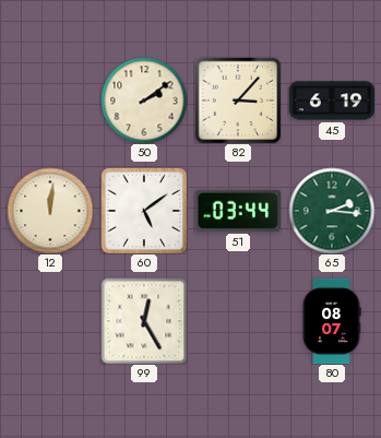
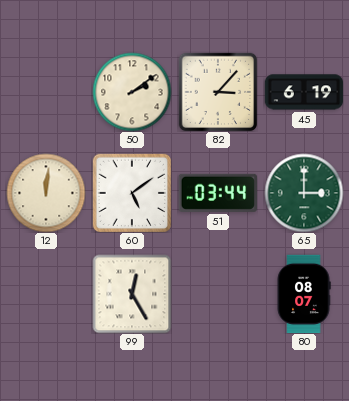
65: 2:16 -> 3:00 (304, 193)
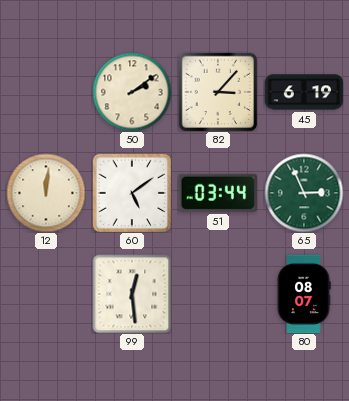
65: 3:00 -> 2:56 (304, 193)
99: 12:25 -> 12:29 (132, 294)
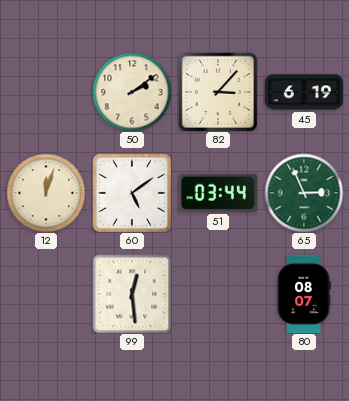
12: 12:01 -> 12:03 (46, 193)
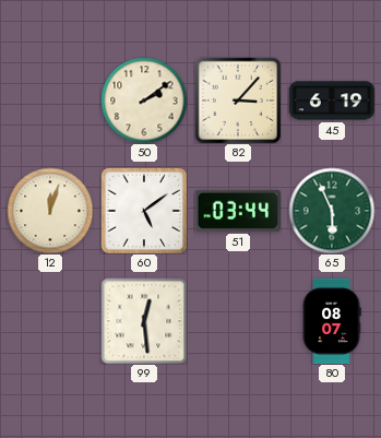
65: 2:56 -> 5:56 (332, 211)
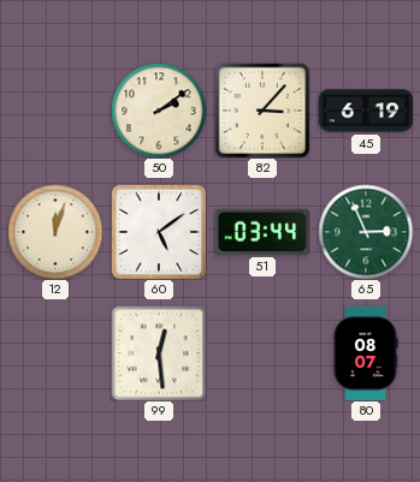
65: 5:56 -> 2:56 (366, 232)
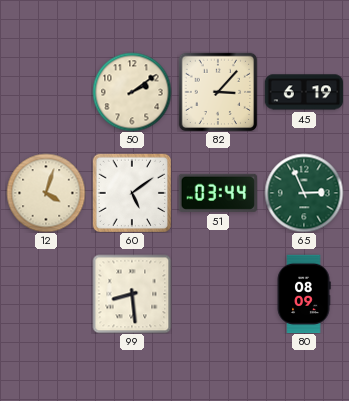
12: 12:03 -> 4:03 (46, 193)
99: 12:29 -> 8:29 (132, 294)
80: 08:07 -> 08:09 (304, 294)
